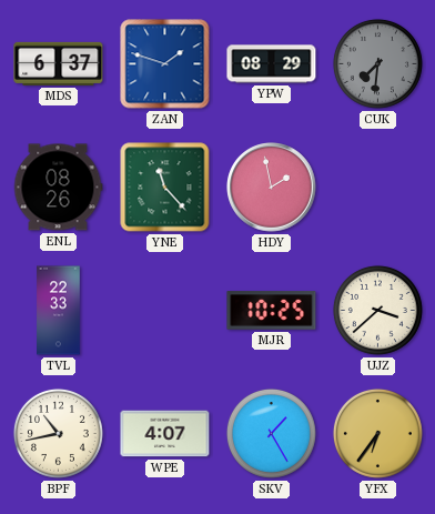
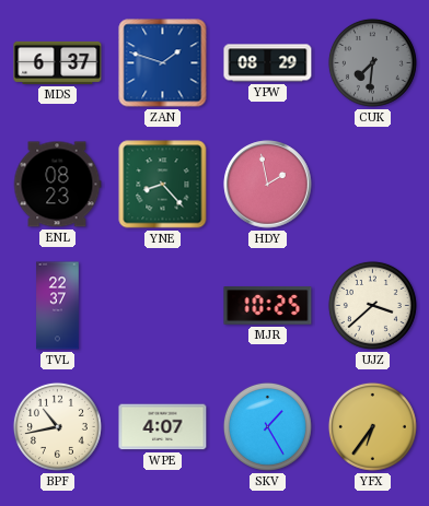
ENL: 08:26 -> 08:23 (57, 185)
YNE: 11:23 -> 8:23 (163, 185)
TVL: 22:33 -> 22:37 (58, 306)
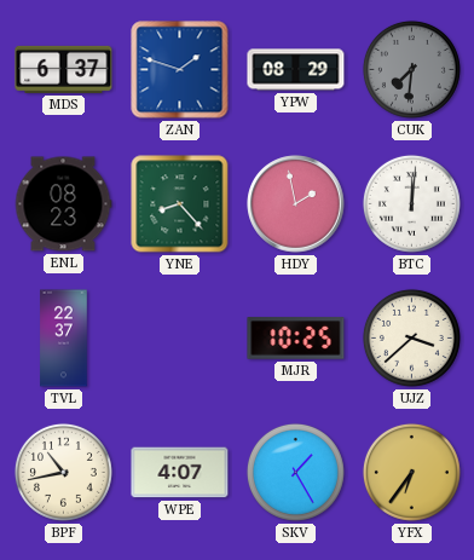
BTC: none -> 12:01 (411, 203)
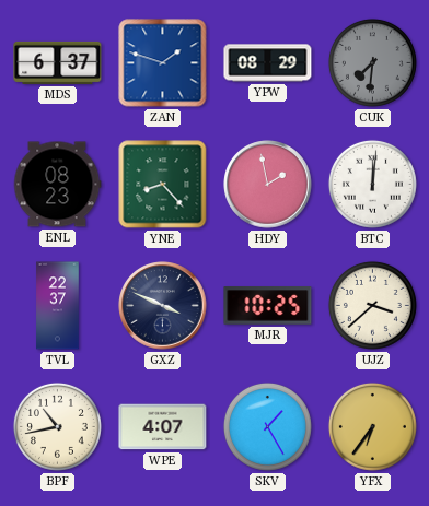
GXZ: none -> 3:49 (163, 306)
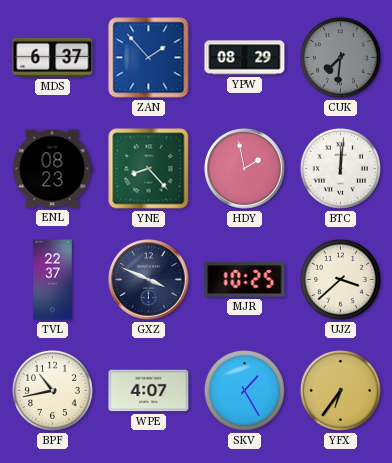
ZAN: 1:48 -> 1:53 (149, 58)
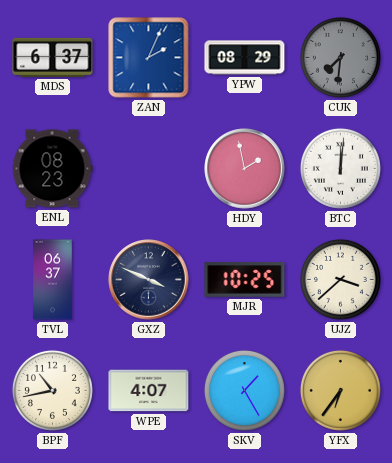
ZAN: 1:53 -> 2:04 (149, 58)
YNE: 8:23 -> none (149, 169)
TVL: 22:37 -> 06:37 (53, 280)
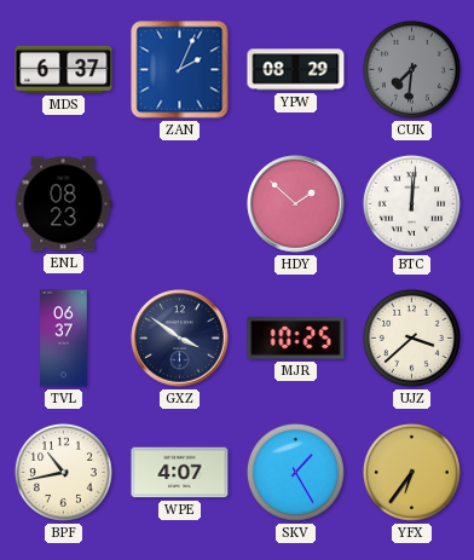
HDY: 1:58 -> 1:52 (296, 204)
GXZ: 3:49 -> 3:51 (180, 339)
